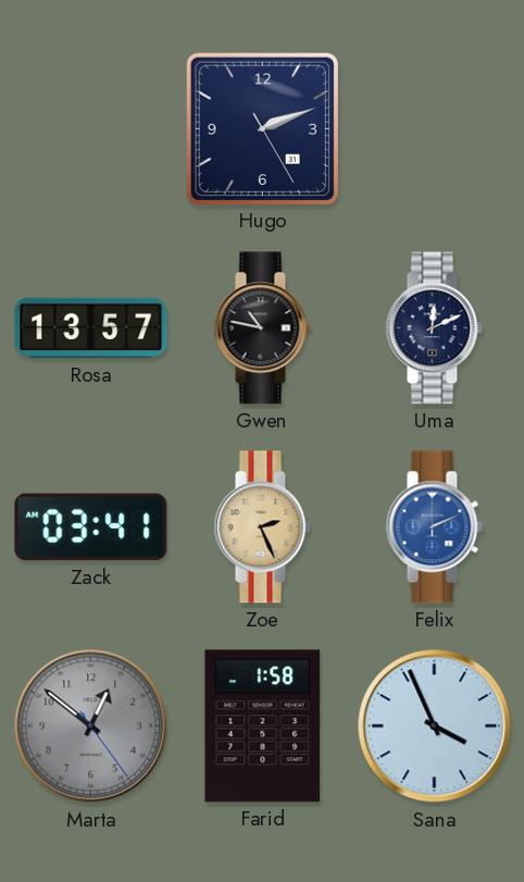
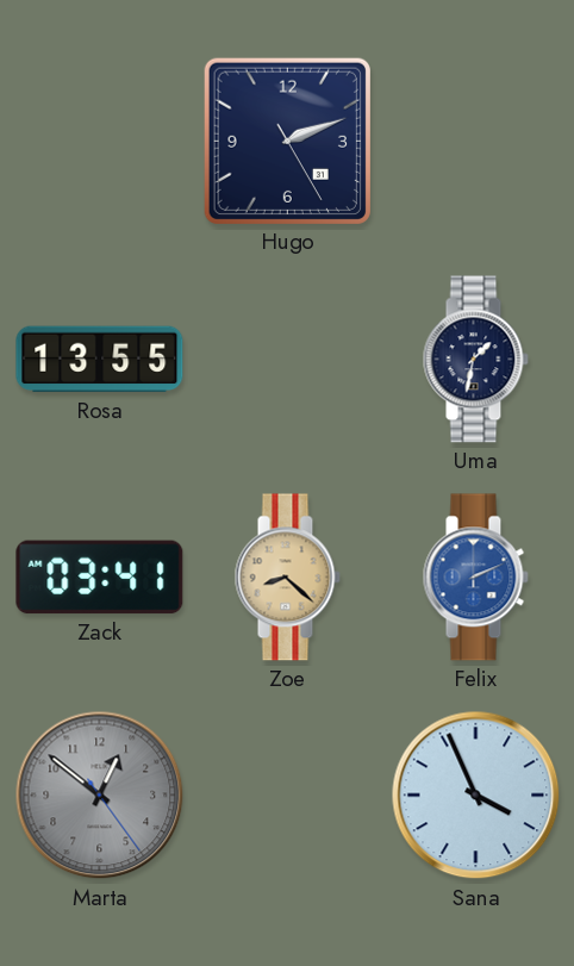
Rosa: 13:57 -> 13:55 (100, 360)
Gwen: 10:47 -> none (262, 328)
Uma: 12:11 -> 1:32 (475, 360)
Zoe: 2:26 -> 8:22 (287, 578)
Farid: 1:58 -> none (263, 726)
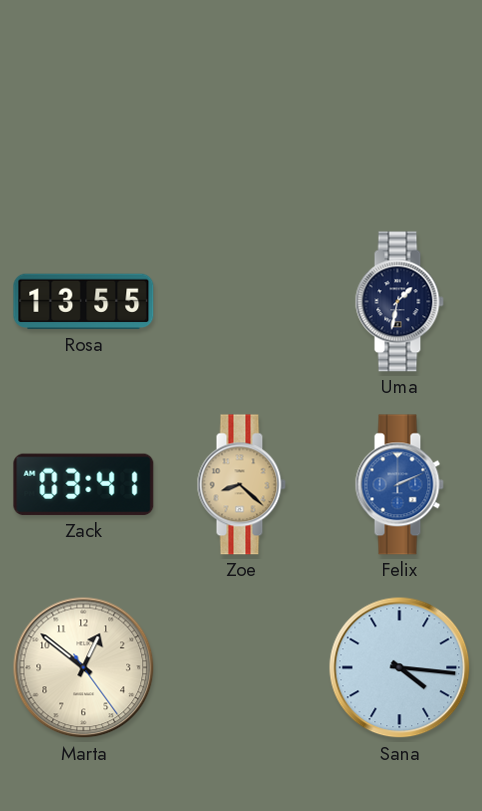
Hugo: 2:11 -> none (287, 141)
Marta dial: grey -> cream (84, 668)
Sana: 3:56 -> 4:16 (400, 668)
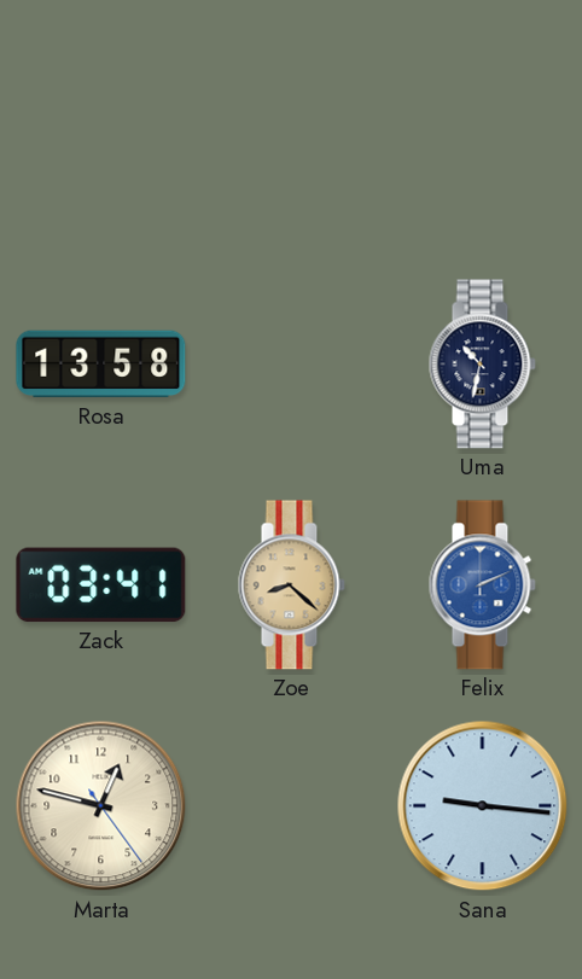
Rosa: 13:55 -> 13:58 (101, 365)
Uma: 1:32 -> 10:32 (482, 365)
Marta: 12:51 -> 12:47 (101, 806)
Sana: 4:16 -> 9:16 (483, 806)
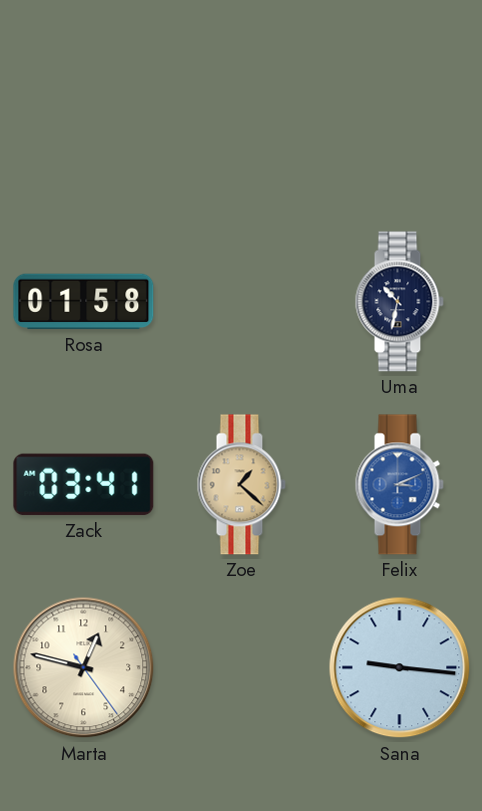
Rosa: 13:58 -> 01:58 (84, 302)
Zoe: 8:22 -> 1:22 (241, 485)
Felix: 2:11 -> 3:11 (399, 485)
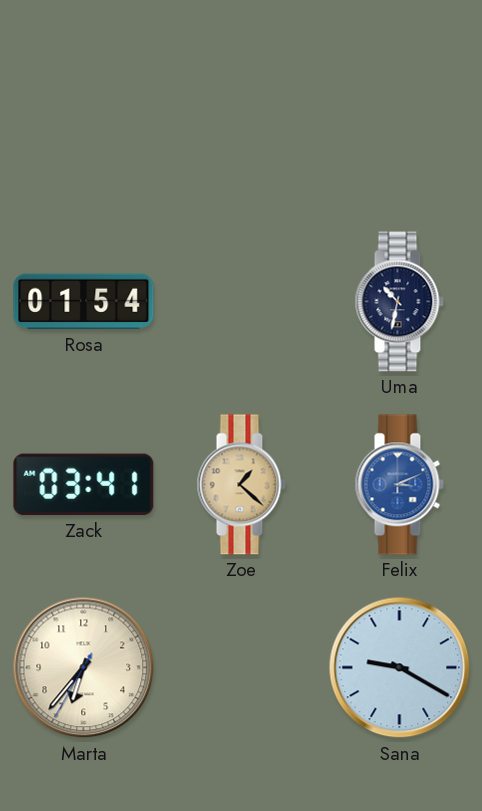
Rosa: 01:58 -> 01:54 (84, 302)
Marta: 12:47 -> 6:36 (84, 668)
Sana: 9:16 -> 9:20 (400, 668)
